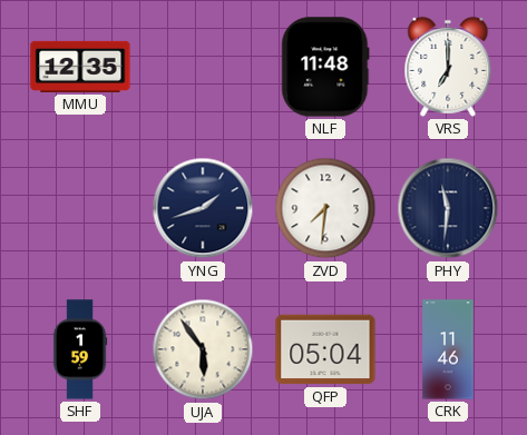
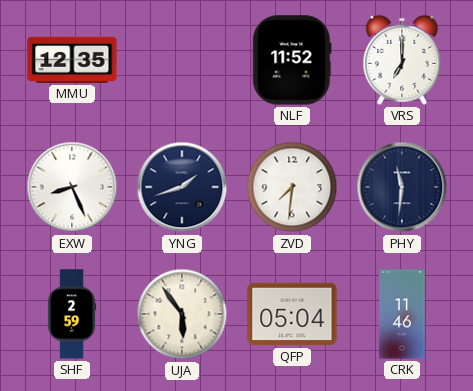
NLF: 11:48 -> 11:52 (292, 60)
EXW: none -> 8:26 (72, 187)
SHF: 1:59 -> 2:59 (72, 314)
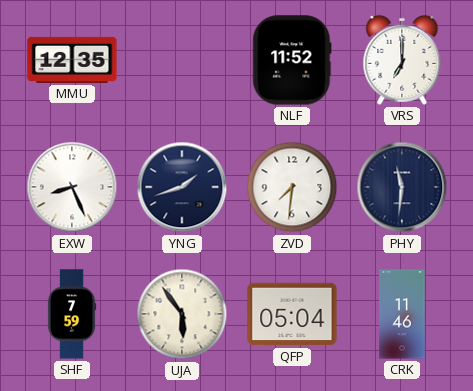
SHF: 2:59 -> 7:59 (72, 314)
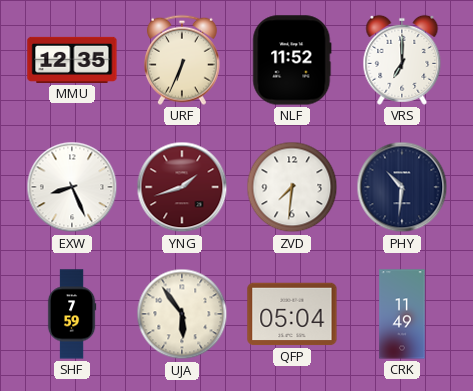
URF: none -> 6:34 (182, 60)
YNG dial: navy -> burgundy (182, 187)
PHY: 11:31 -> 10:31 (402, 187)
CRK: 11:46 -> 11:49 (402, 314)
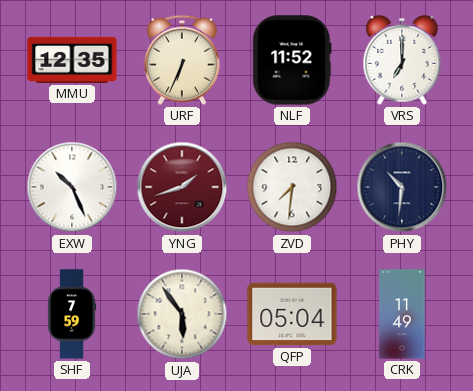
EXW: 8:26 -> 10:26 (72, 187)
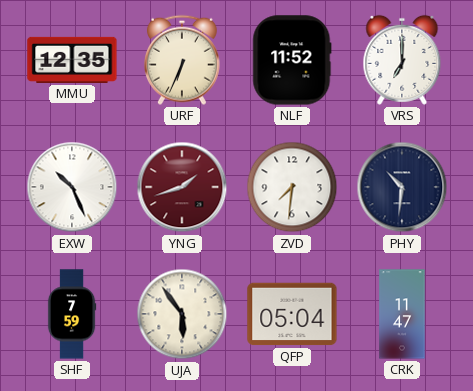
CRK: 11:49 -> 11:47 (402, 314)
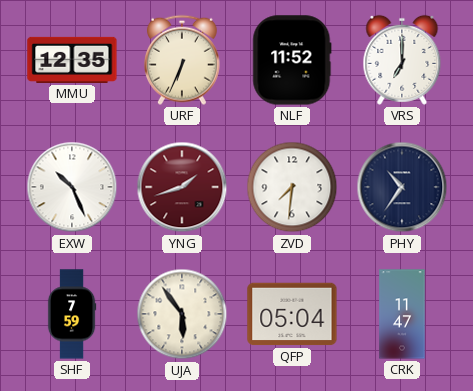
PHY: 10:31 -> 10:36 (402, 187)
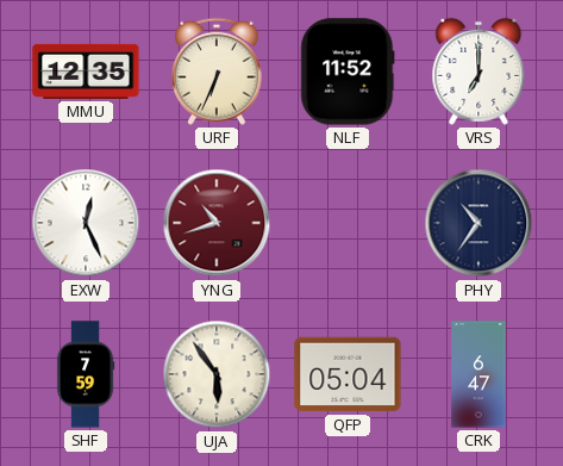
EXW: 10:26 -> 12:26 (86, 223)
YNG: 1:42 -> 10:42 (217, 223)
ZVD: 7:31 -> none (292, 187)
CRK: 11:47 -> 6:47 (478, 374)
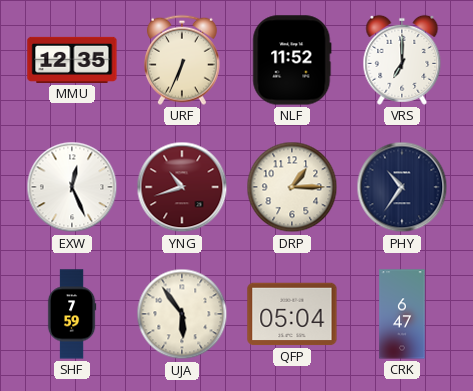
DRP: none -> 1:15 (292, 187)
